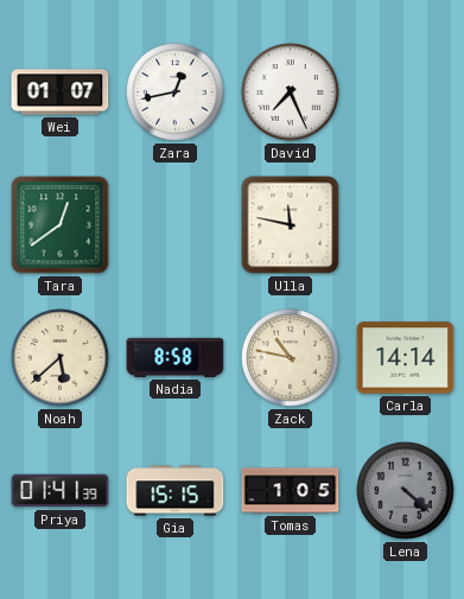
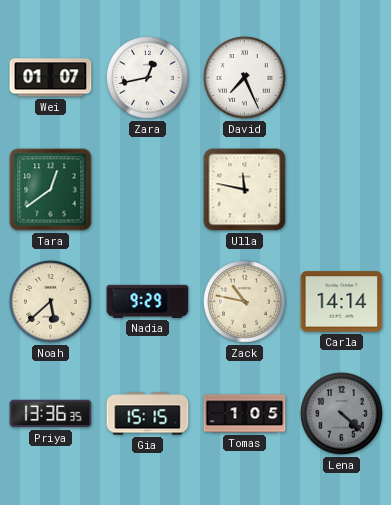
Nadia: 8:58 -> 9:29 (148, 301)
Priya: 01:41 -> 13:36 (51, 414)
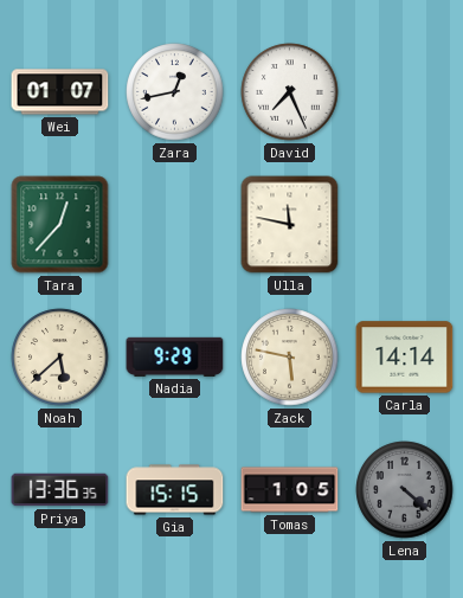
Tara: 12:39 -> 12:37 (60, 225)
Zack: 10:47 -> 5:47 (290, 358)
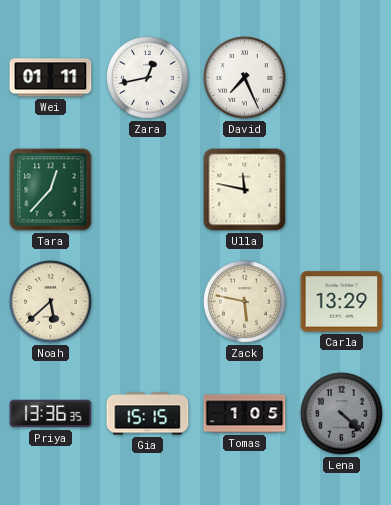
Wei: 01:07 -> 01:11 (51, 78)
Nadia: 9:29 -> none (175, 356)
Carla: 14:14 -> 13:29 (342, 302)
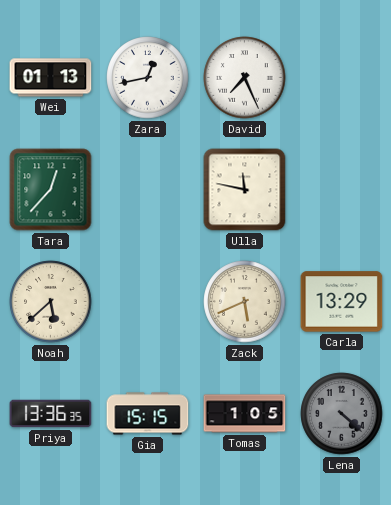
Wei: 01:11 -> 01:13 (51, 78)
Zack: 5:47 -> 5:41 (245, 302)
